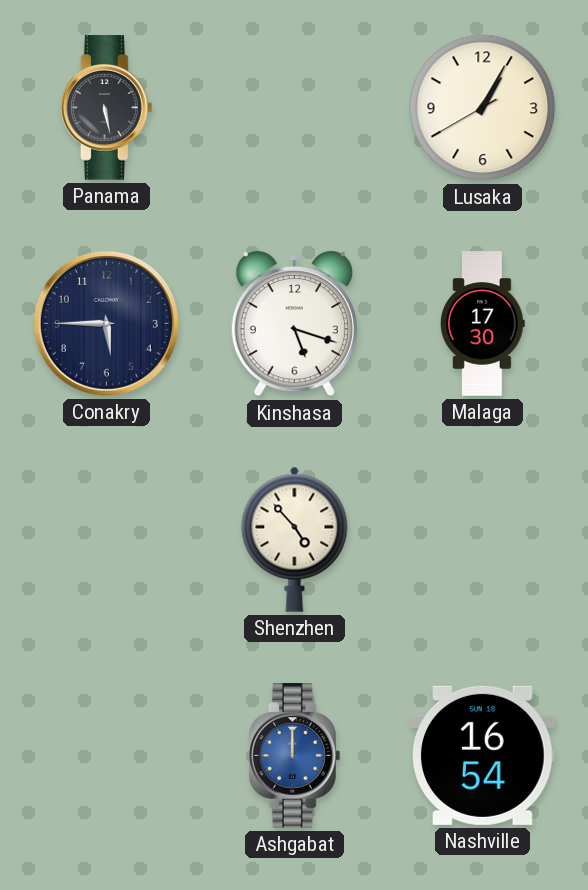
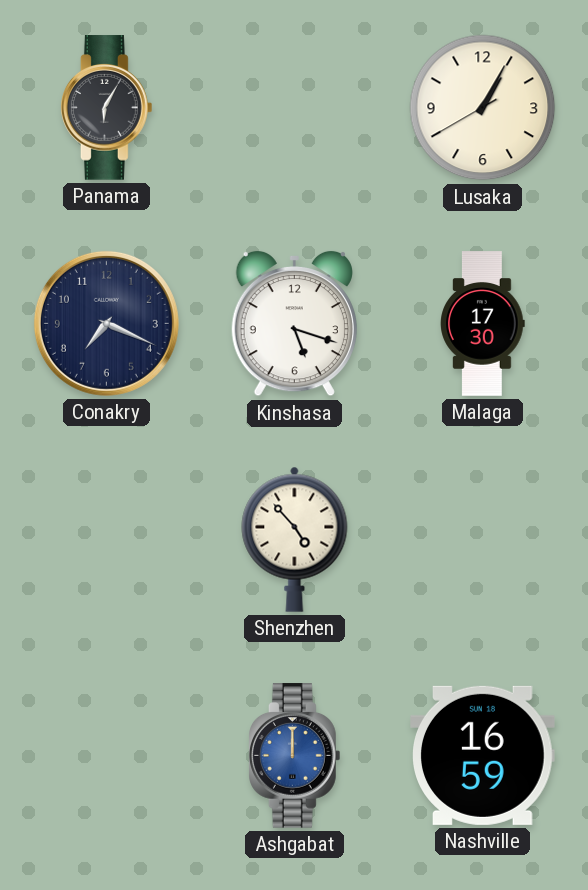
Panama: 5:28 -> 6:05 (107, 108)
Conakry: 5:45 -> 7:19 (106, 323)
Nashville: 16:54 -> 16:59 (483, 755)
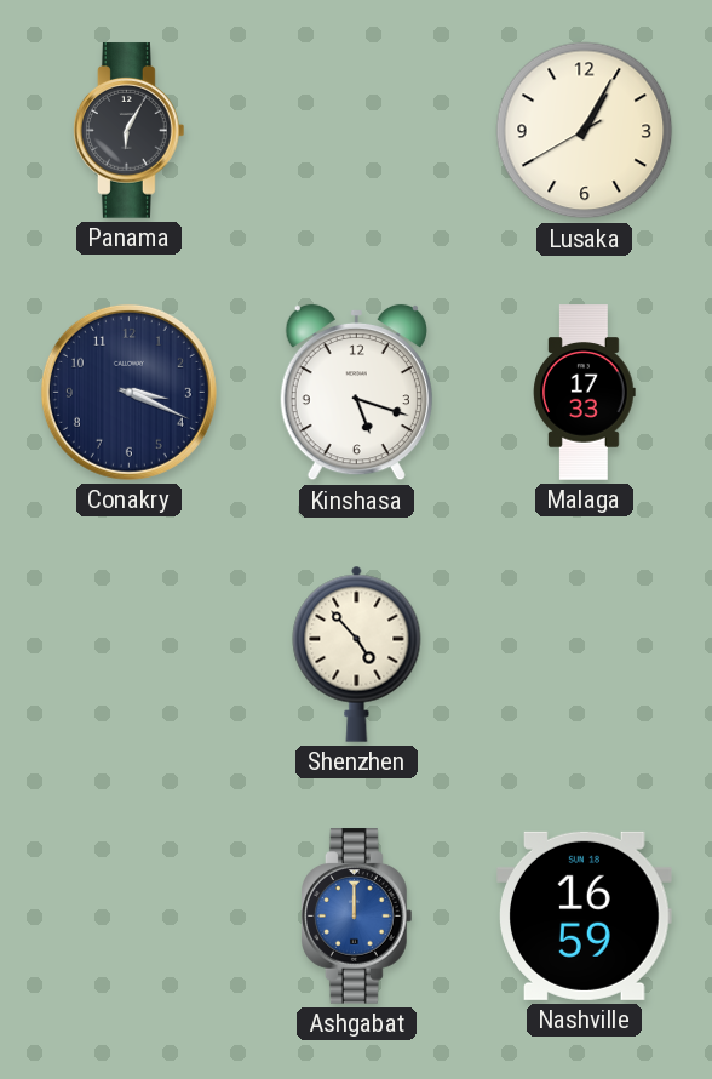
Conakry: 7:19 -> 3:19 (128, 392)
Malaga: 17:30 -> 17:33 (585, 393)
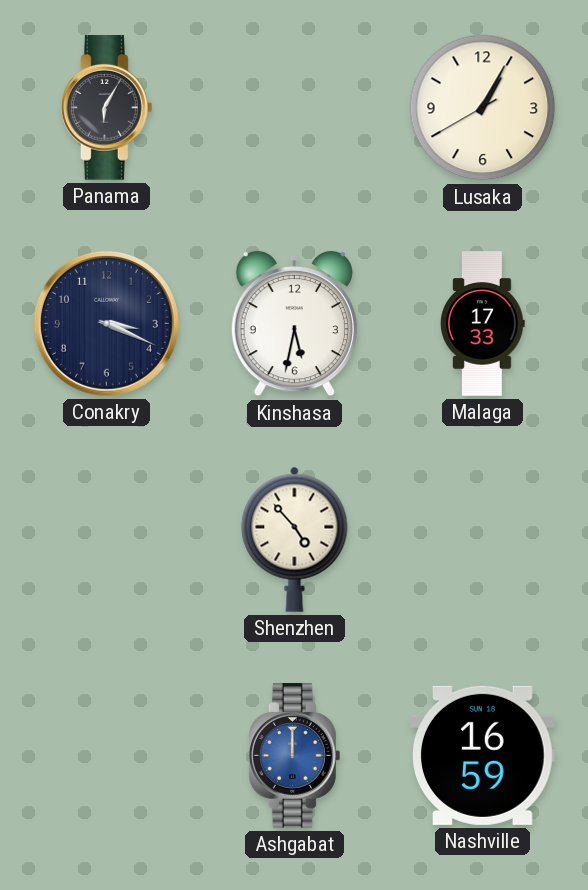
Kinshasa: 5:18 -> 5:32 (294, 324)
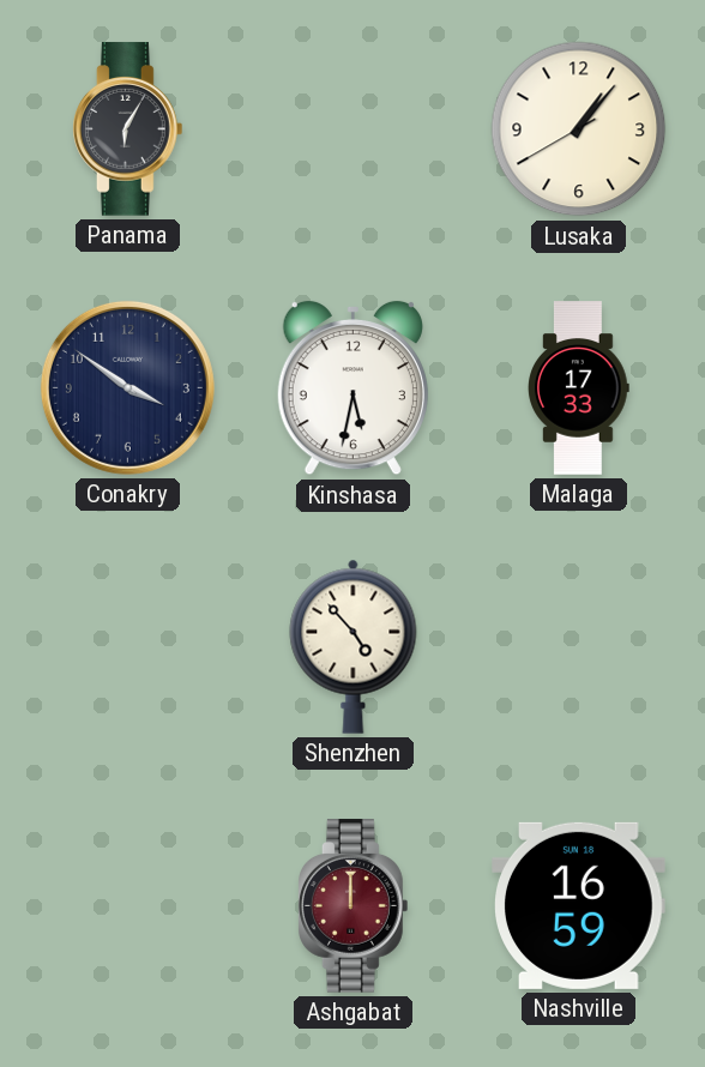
Lusaka: 1:04 -> 1:06 (579, 129)
Conakry: 3:19 -> 3:51 (127, 387)
Ashgabat dial: blue -> burgundy (354, 906)
